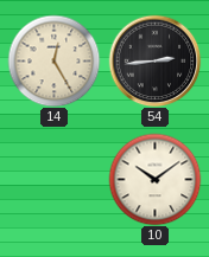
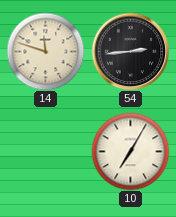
14: 12:25 -> 11:48 (45, 51)
10: 10:09 -> 7:05 (130, 151)
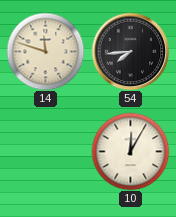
54: 2:44 -> 7:44 (130, 51)
10: 7:05 -> 12:05 (130, 151)
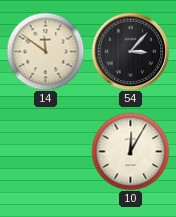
14: 11:48 -> 11:51 (45, 51)
54: 7:44 -> 3:07 (130, 51)
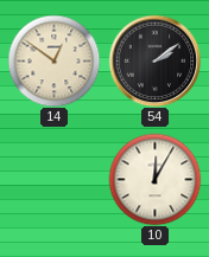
14: 11:51 -> 12:51 (53, 60)
54: 3:07 -> 2:09 (154, 60)
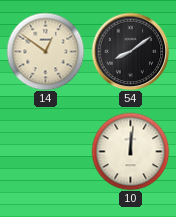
54: 2:09 -> 8:09 (130, 51)
10: 12:05 -> 12:01 (130, 151)
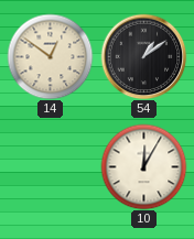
54: 8:09 -> 1:09 (143, 56)
10: 12:01 -> 12:05 (143, 166)
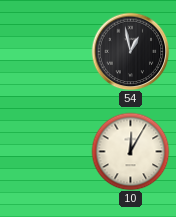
14: 12:51 -> none (50, 56)
54: 1:09 -> 12:58 (130, 51)
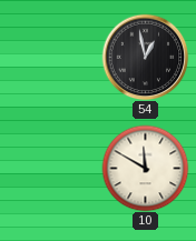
10: 12:05 -> 11:50 (145, 168)
